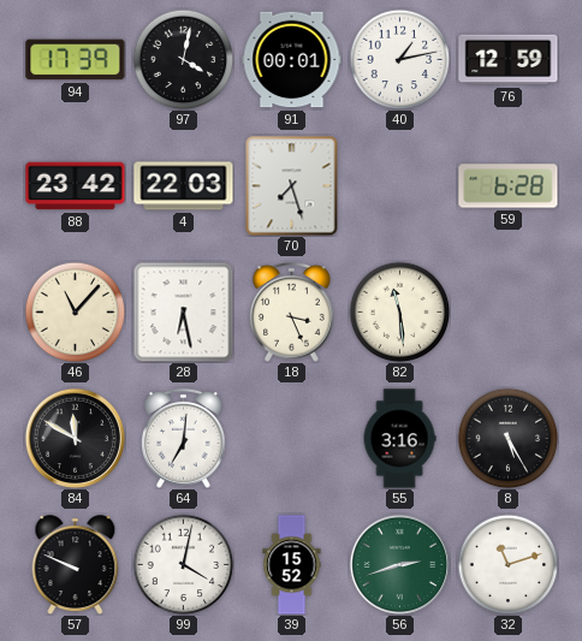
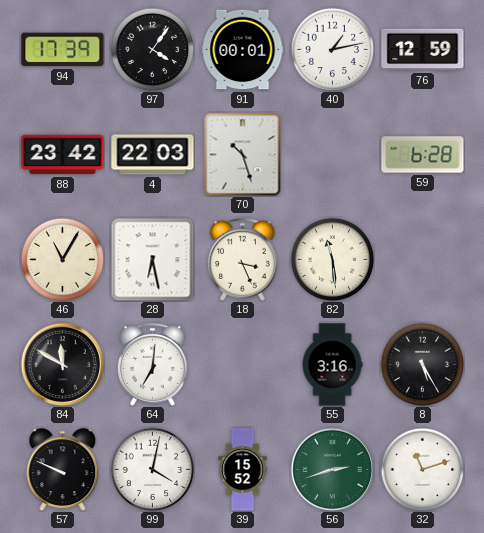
97: 4:02 -> 4:06 (152, 49)
70: 7:27 -> 10:27 (243, 154)
46: 11:07 -> 11:05 (62, 259)
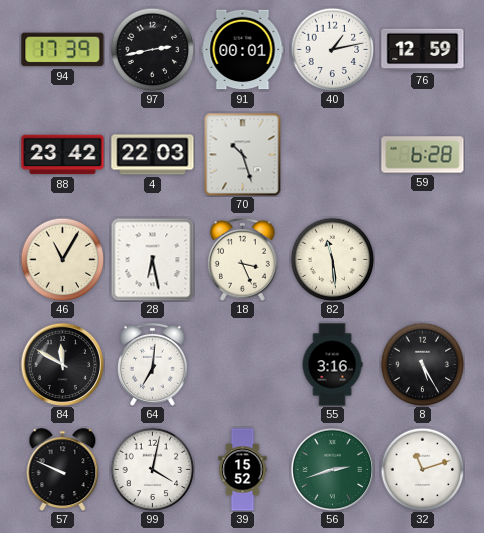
97: 4:06 -> 2:43 (152, 49)
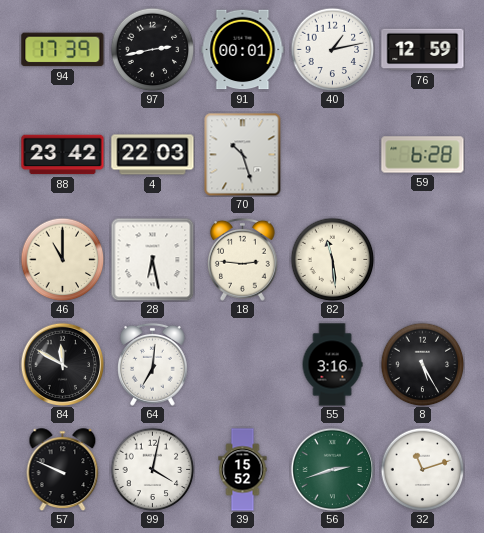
46: 11:05 -> 11:00 (62, 259)
18: 3:26 -> 2:46 (243, 259)
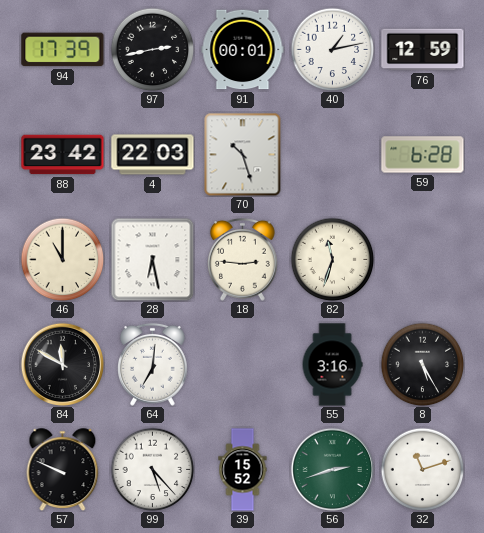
82: 11:29 -> 11:33 (332, 259)
99: 4:02 -> 5:23 (152, 469)
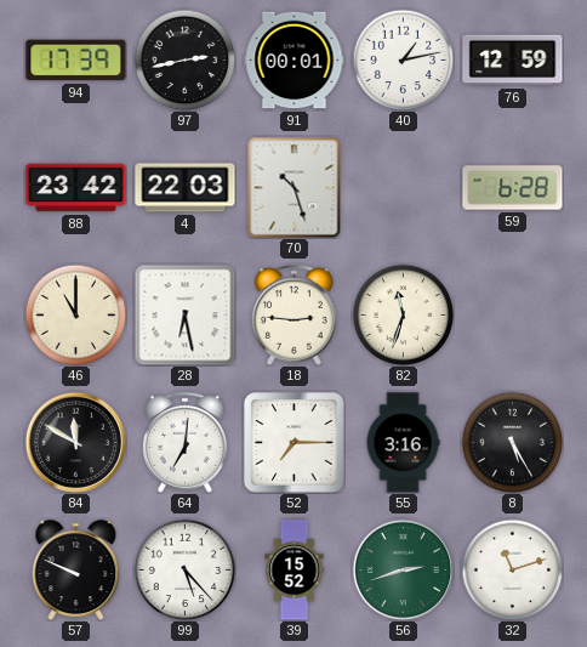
52: none -> 7:15 (295, 443)
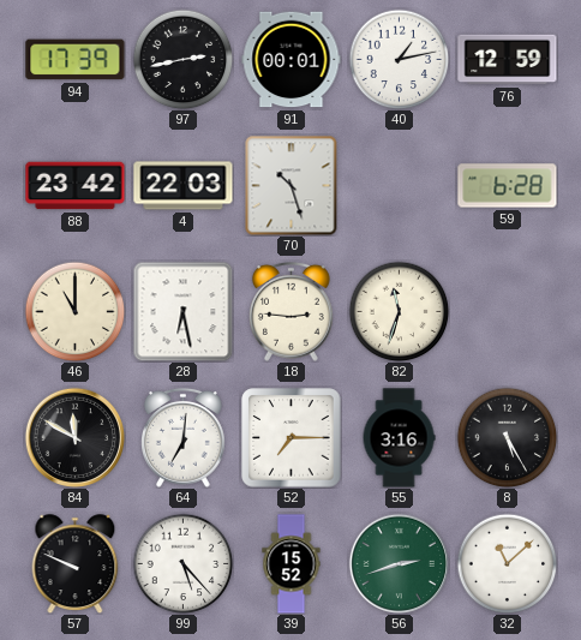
32: 11:12 -> 11:08 (507, 563)
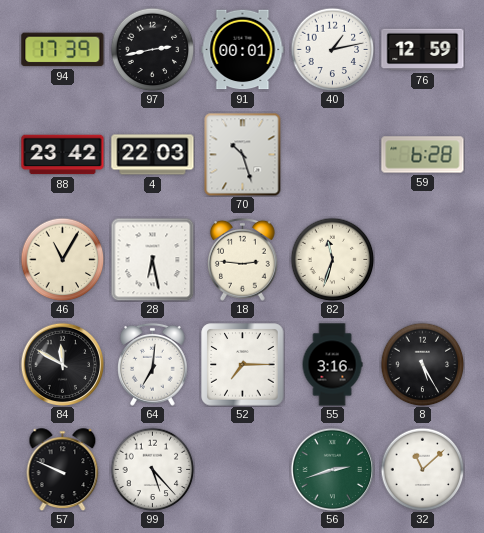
46: 11:00 -> 11:05 (62, 259)
39: 15:52 -> none (292, 564)
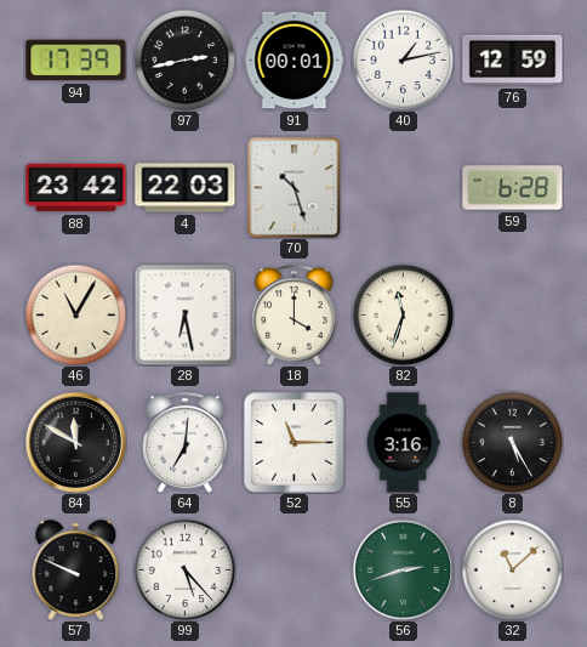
18: 2:46 -> 4:00 (295, 314)
52: 7:15 -> 11:15 (295, 443)
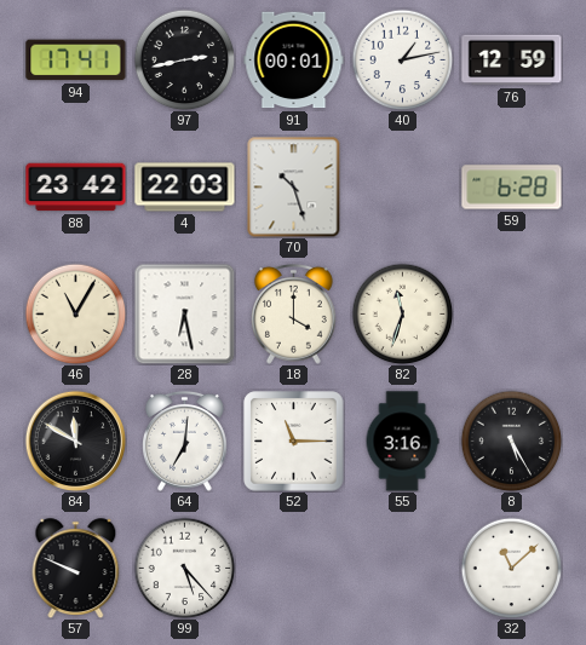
94: 17:39 -> 17:41 (76, 61)
56: 2:42 -> none (403, 569)
